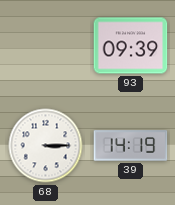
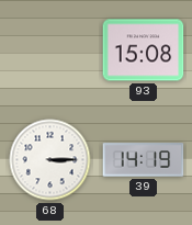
93: 09:39 -> 15:08 (144, 50)
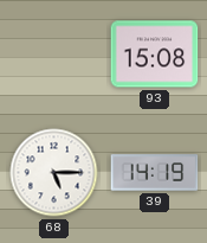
68: 3:15 -> 5:15 (54, 173)
